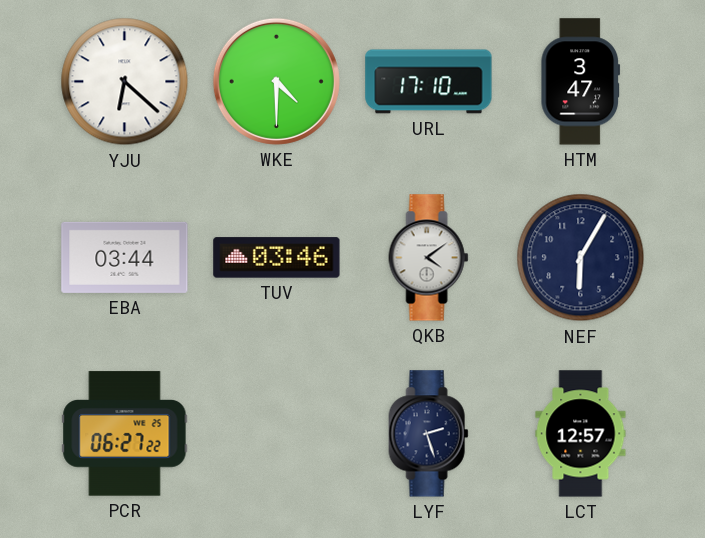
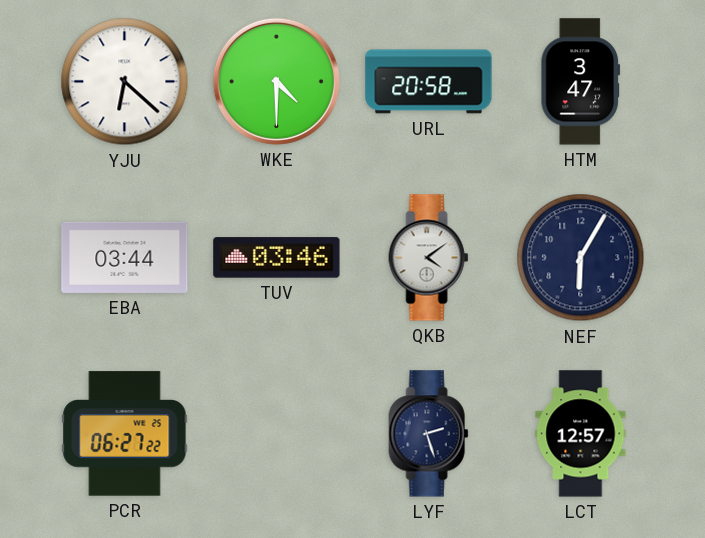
URL: 17:10 -> 20:58 (429, 82)
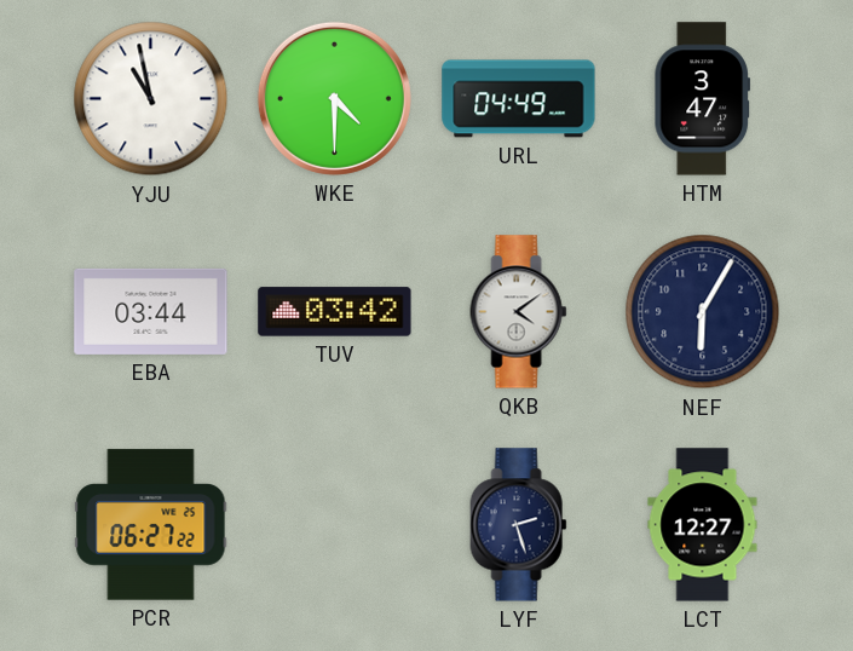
YJU: 6:22 -> 10:58 (151, 99)
URL: 20:58 -> 04:49 (519, 99)
TUV: 03:46 -> 03:42 (335, 312)
LCT: 12:57 -> 12:27 (703, 525)
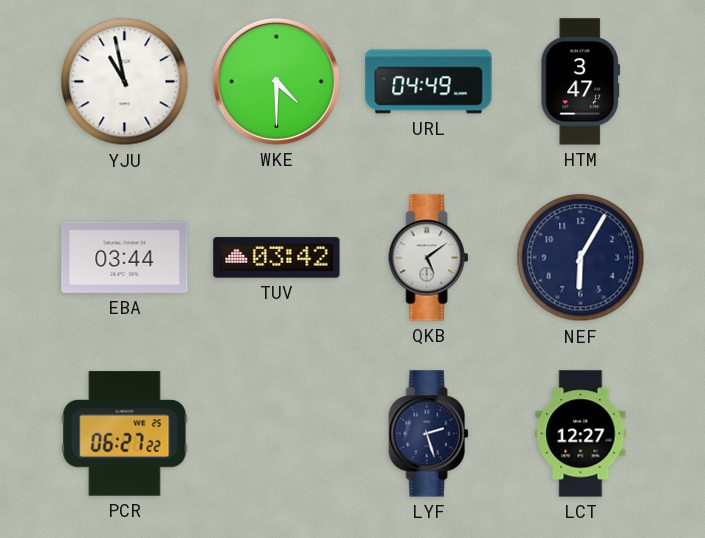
QKB: 4:09 -> 5:09 (429, 258)
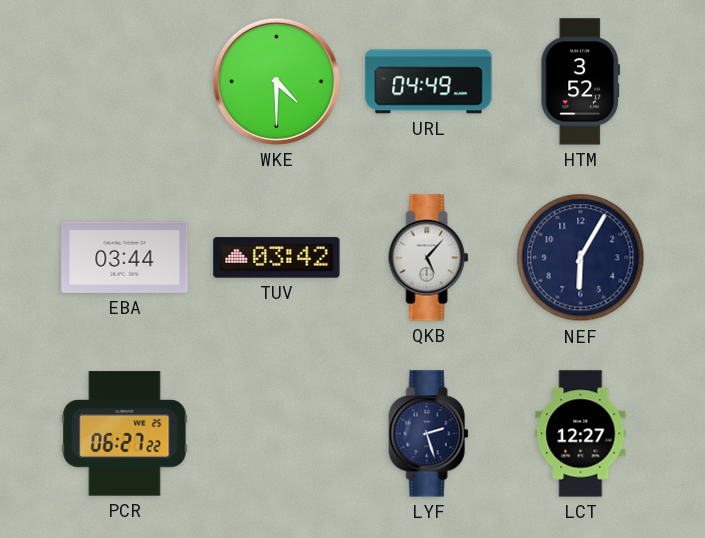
YJU: 10:58 -> none (125, 82)
HTM: 3:47 -> 3:52 (581, 82)
QKB: 5:09 -> 5:07 (429, 258)
